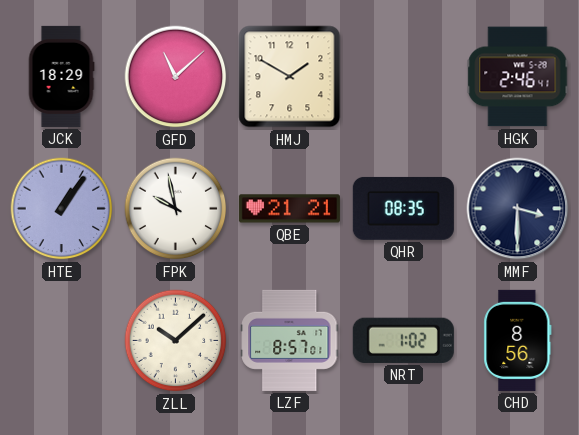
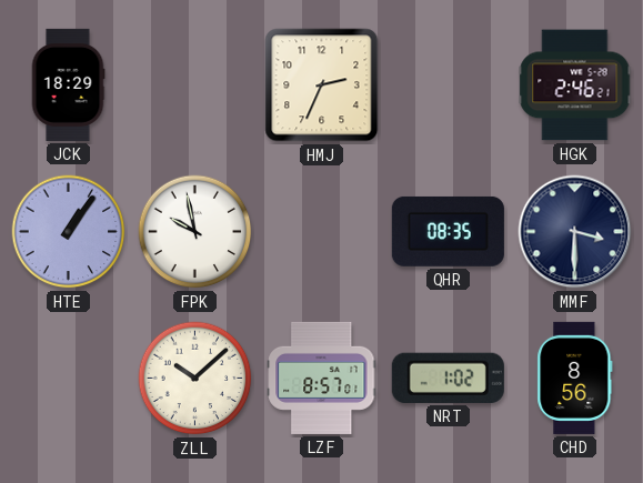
GFD: 11:08 -> none (176, 77)
HMJ: 1:50 -> 2:34 (322, 85)
HGK: 2:46:41 -> 2:46:21 (575, 85)
QBE: 21:21 -> none (289, 209)
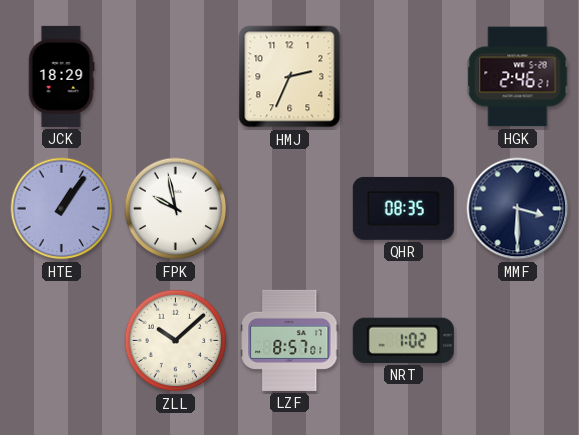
CHD: 8:56 -> none (575, 378)
